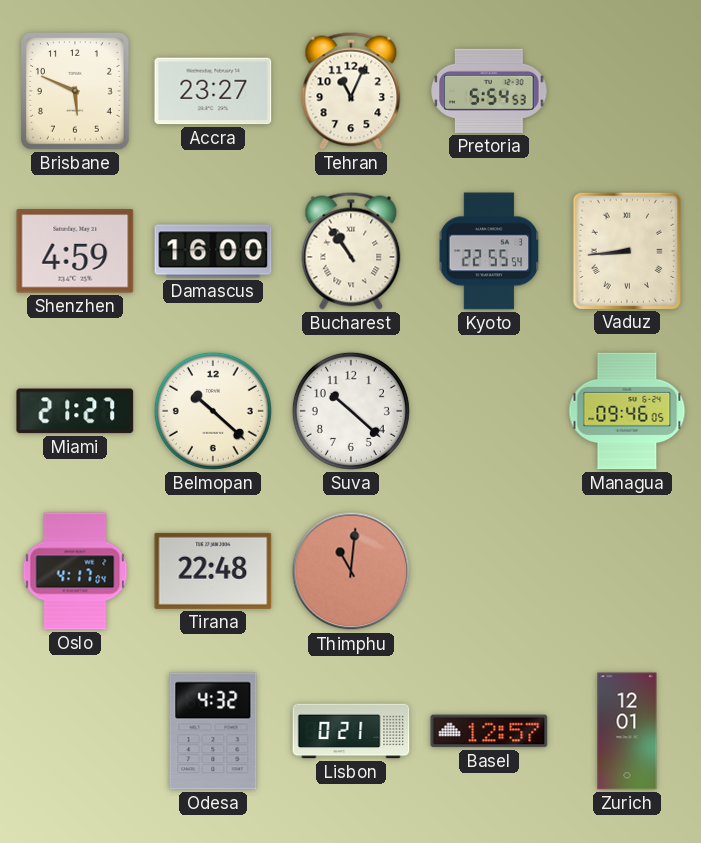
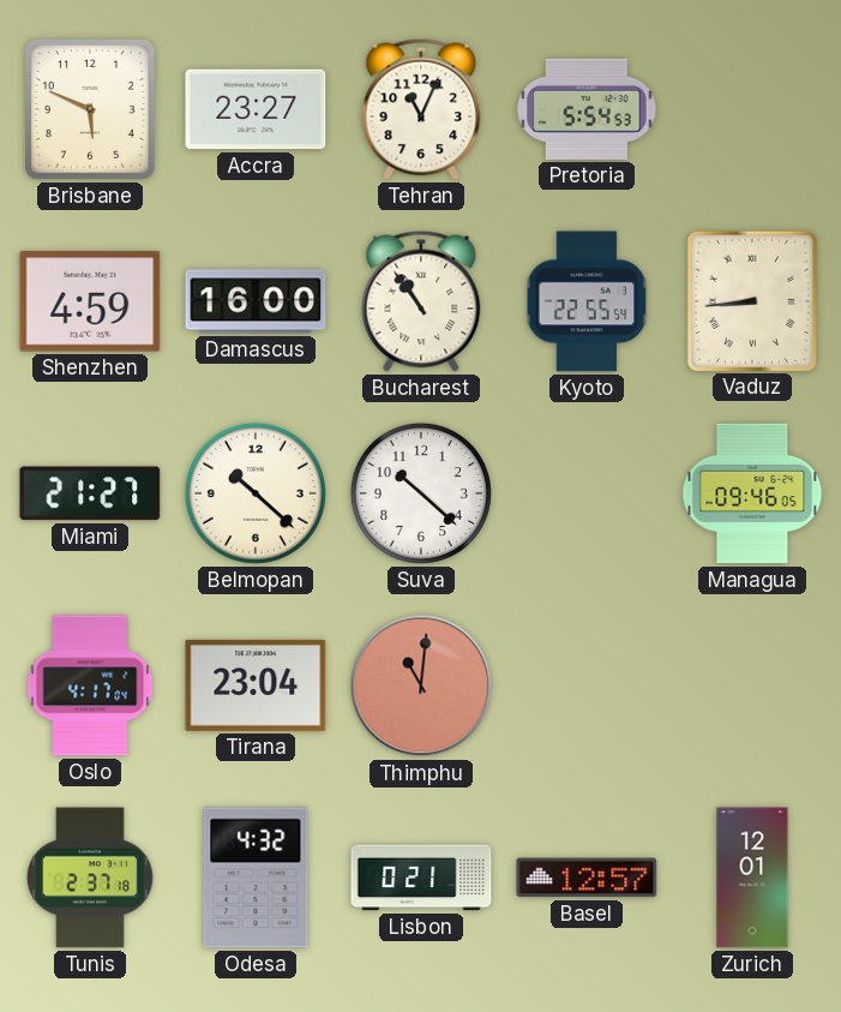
Tirana: 22:48 -> 23:04 (256, 685)
Tunis: none -> 2:37 (90, 878)
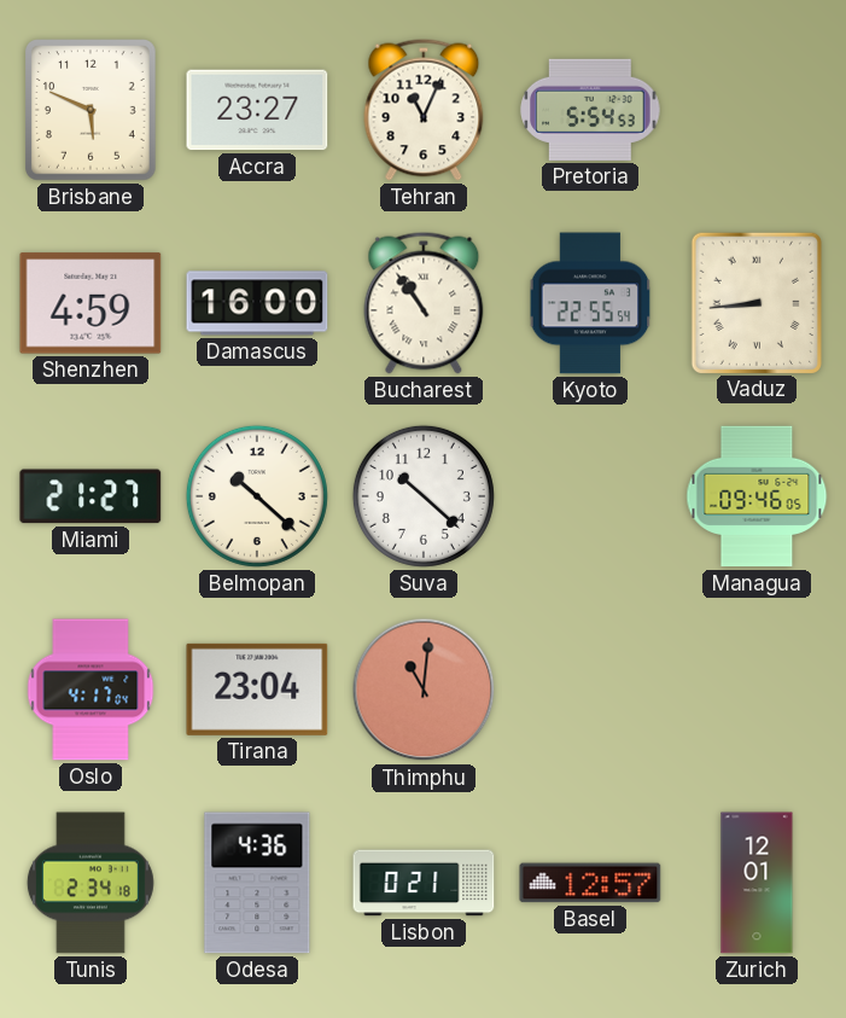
Tunis: 2:37 -> 2:34 (91, 883)
Odesa: 4:32 -> 4:36 (257, 883)
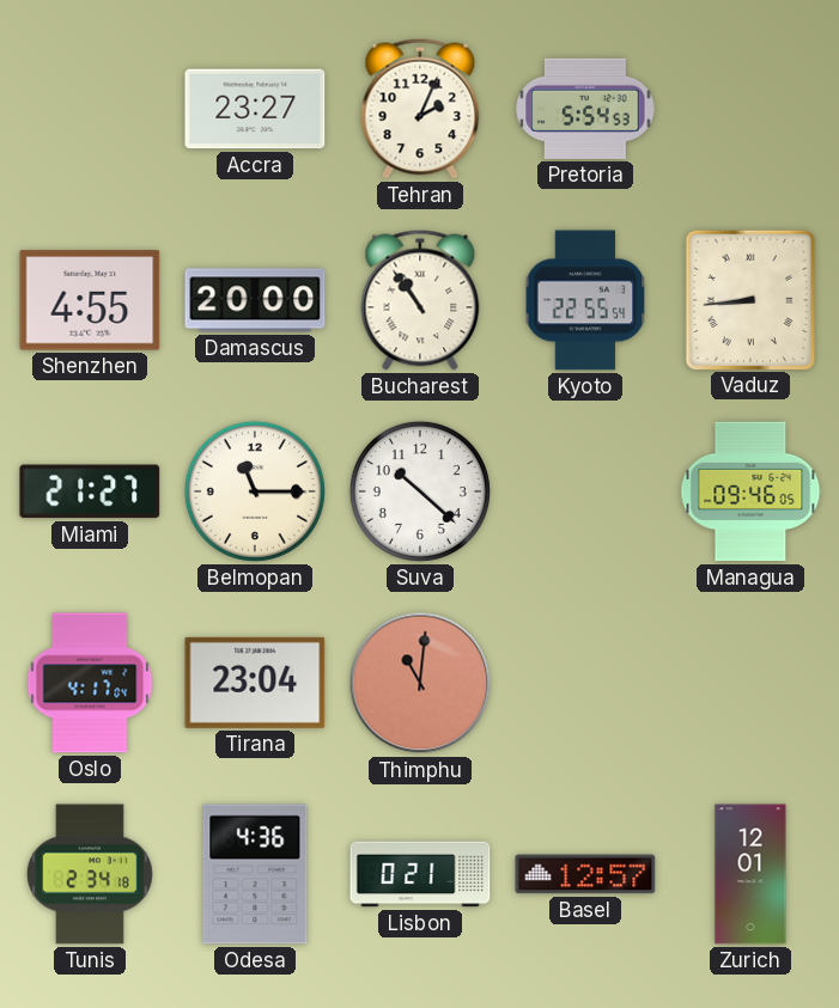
Brisbane: 5:49 -> none (92, 111)
Tehran: 11:04 -> 2:04 (420, 109)
Shenzhen: 4:59 -> 4:55 (90, 300)
Damascus: 16:00 -> 20:00 (255, 300)
Belmopan: 10:22 -> 11:15 (255, 491)
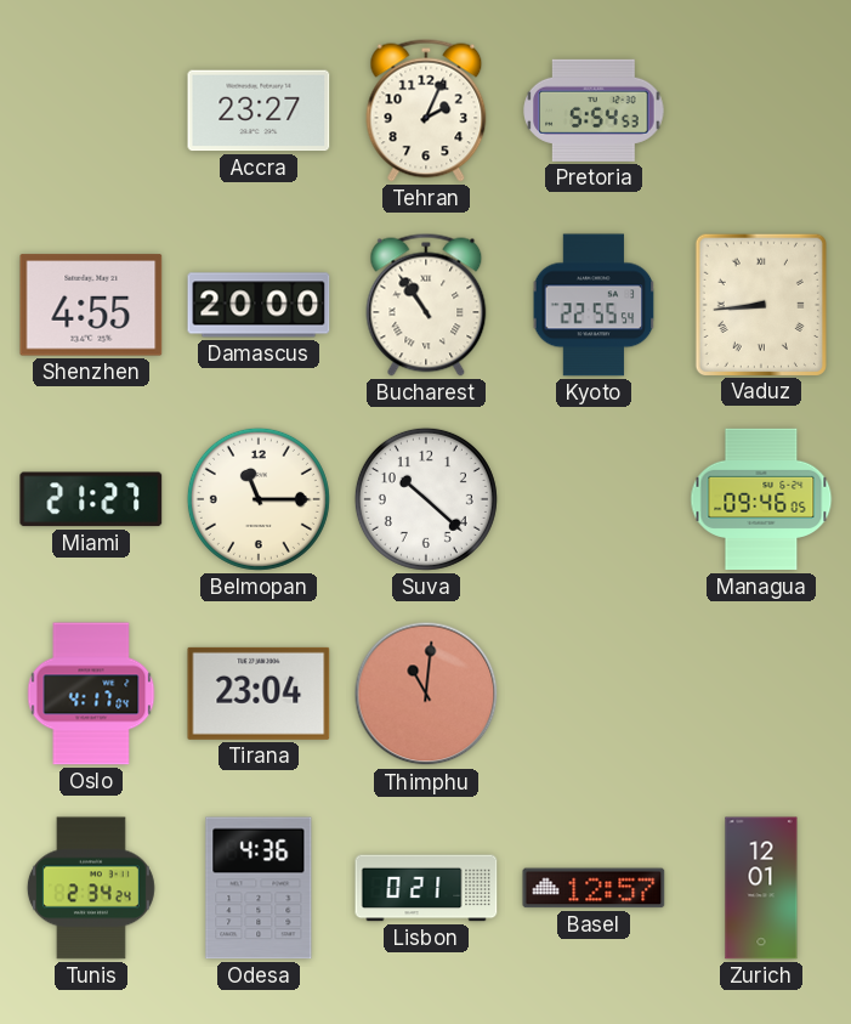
Tunis: 2:34:18 -> 2:34:24 (91, 888)
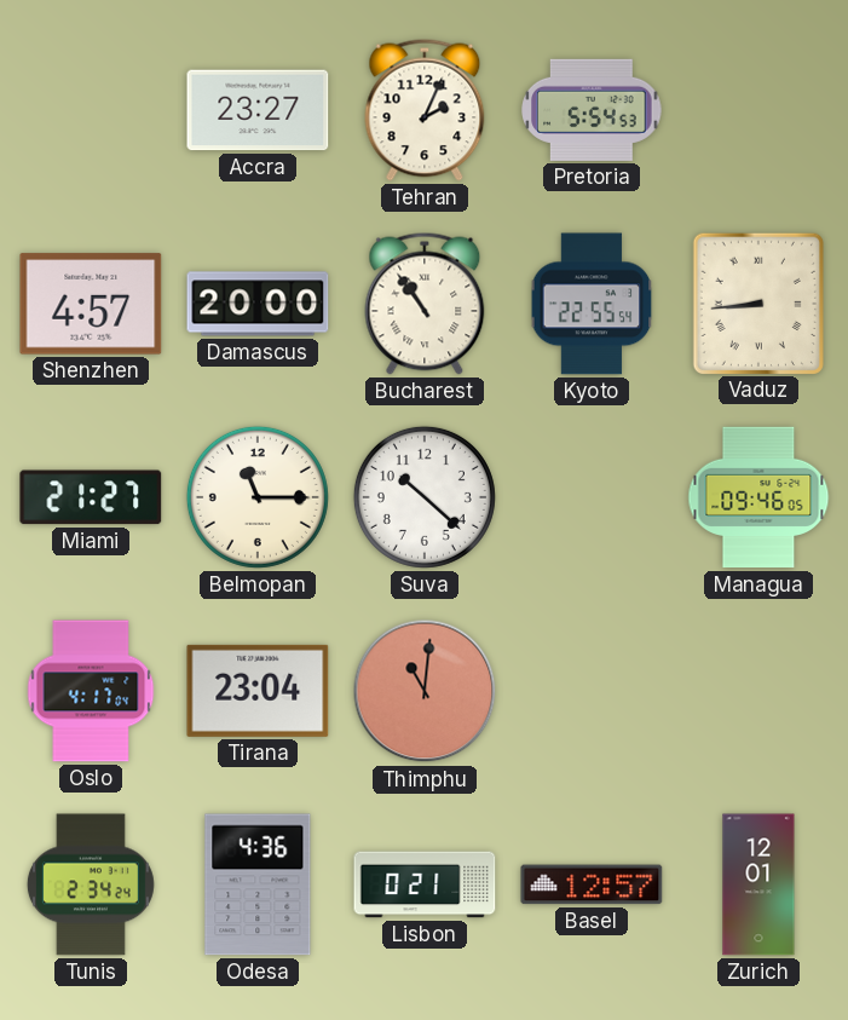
Shenzhen: 4:55 -> 4:57 (91, 304)
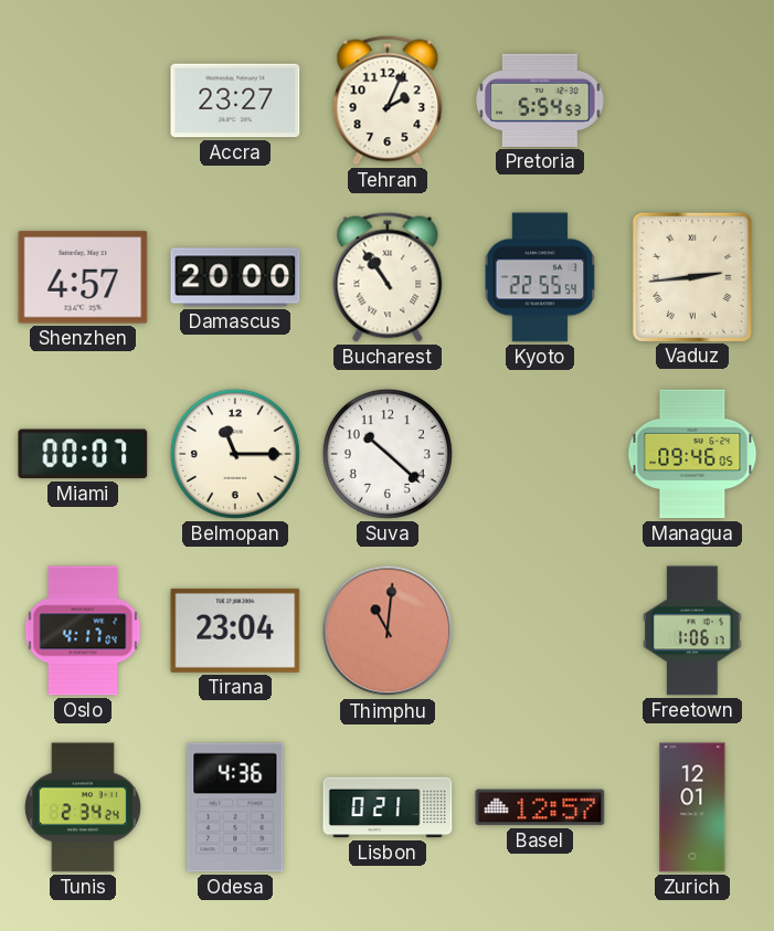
Vaduz: 8:44 -> 2:44 (691, 276)
Miami: 21:27 -> 00:07 (83, 454)
Freetown: none -> 1:06 (692, 631)
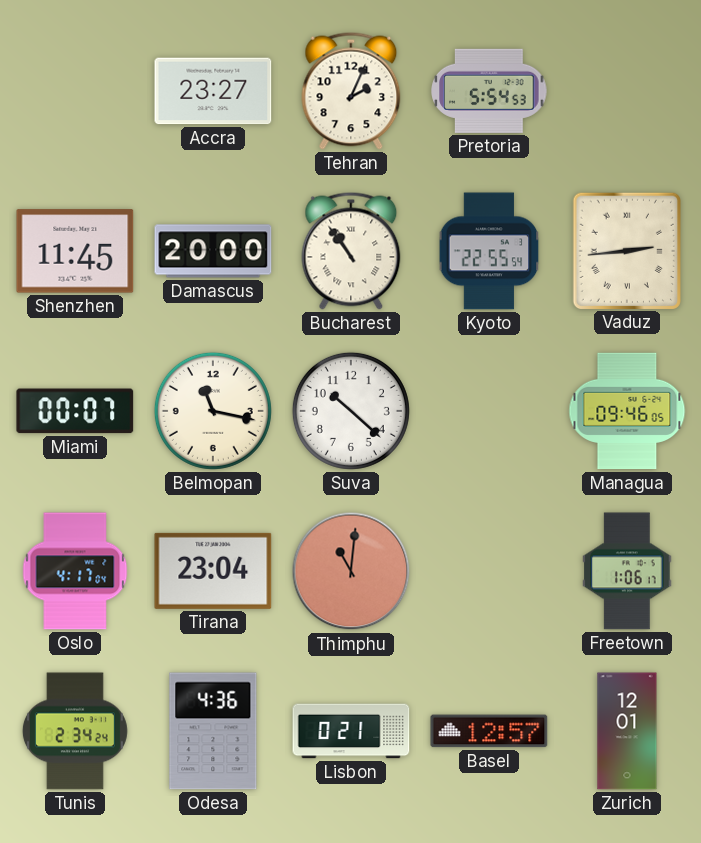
Shenzhen: 4:57 -> 11:45 (75, 251)
Belmopan: 11:15 -> 11:17 (213, 411)
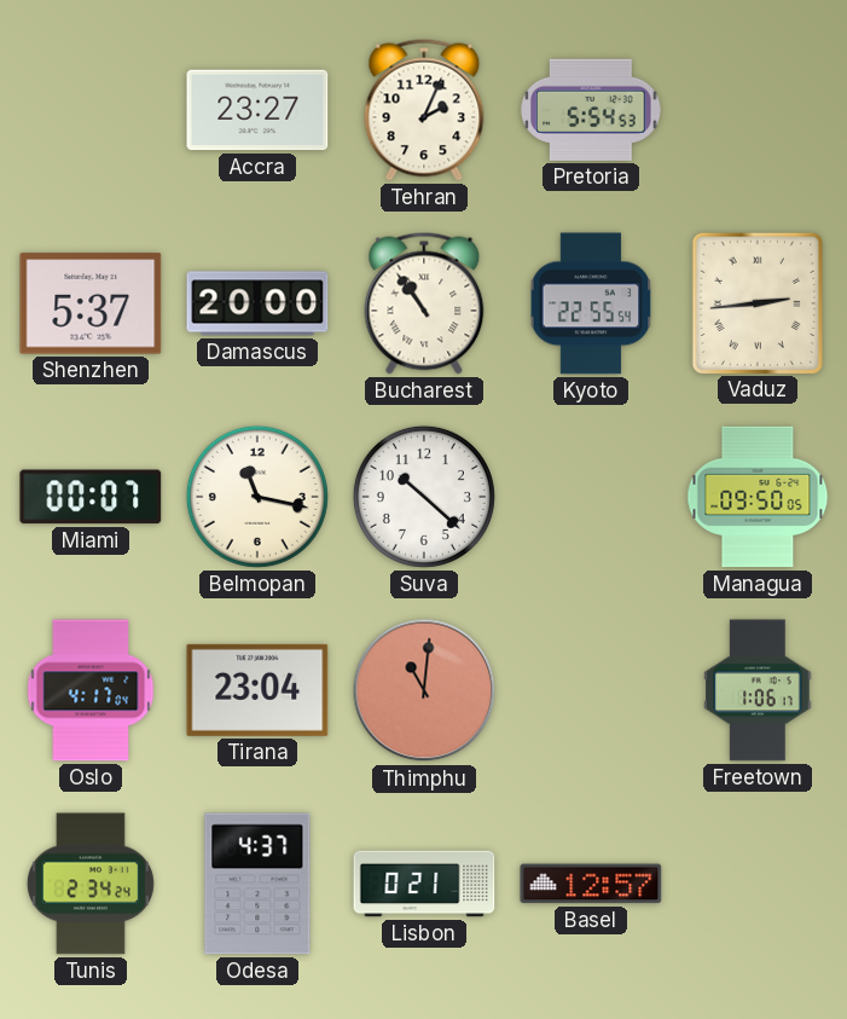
Shenzhen: 11:45 -> 5:37 (91, 303)
Managua: 09:46 -> 09:50 (758, 497)
Odesa: 4:36 -> 4:37 (257, 884)
Zurich: 12:01 -> none (627, 731)
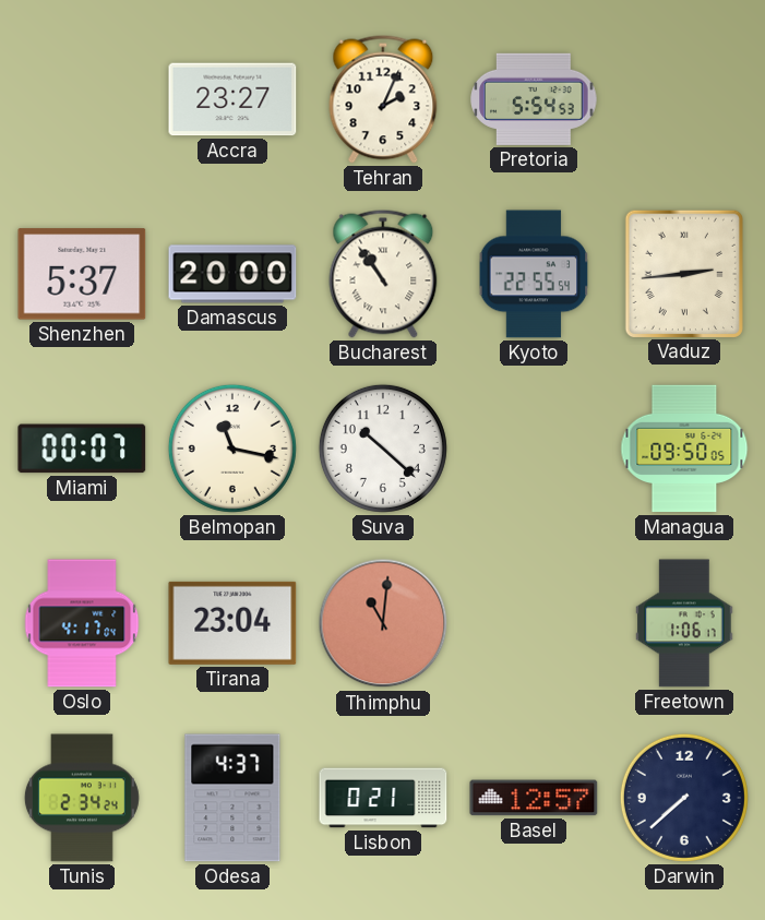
Darwin: none -> 7:38 (684, 798)
